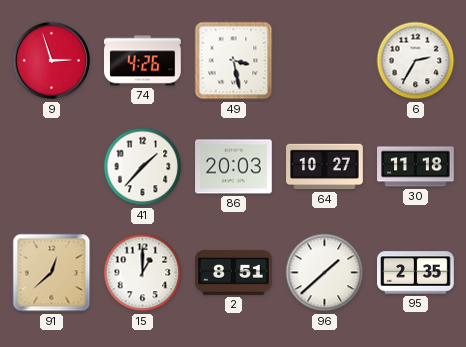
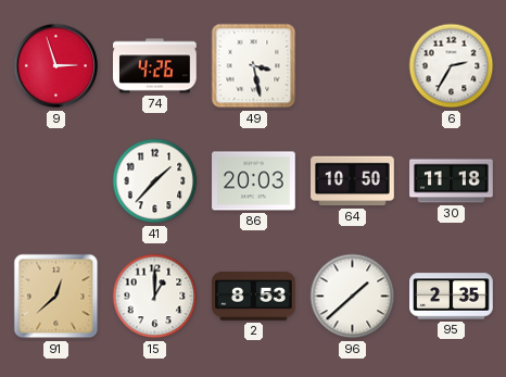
64: 10:27 -> 10:50 (353, 181)
2: 8:51 -> 8:53 (254, 297)
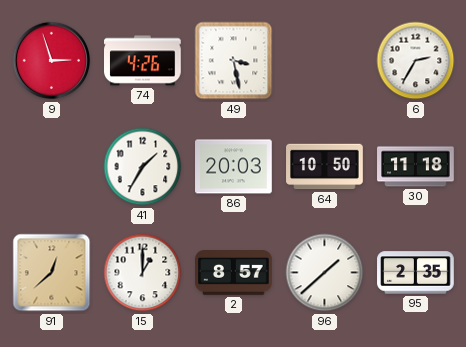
41: 1:37 -> 1:35 (143, 167)
2: 8:53 -> 8:57 (234, 273)
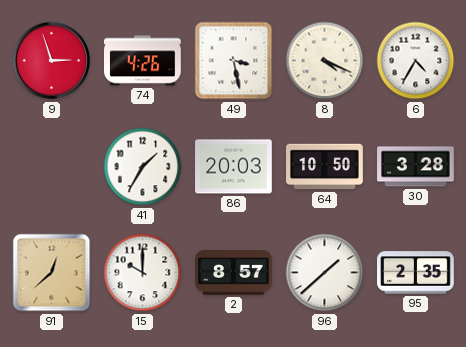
8: none -> 4:19 (325, 61)
6: 2:35 -> 4:35 (416, 61)
30: 11:18 -> 3:28 (416, 167)
15: 1:00 -> 10:00 (143, 273)
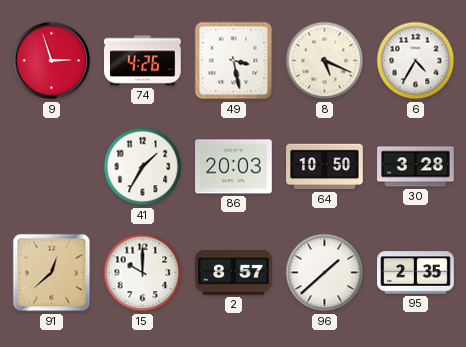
8: 4:19 -> 5:19 (325, 61)
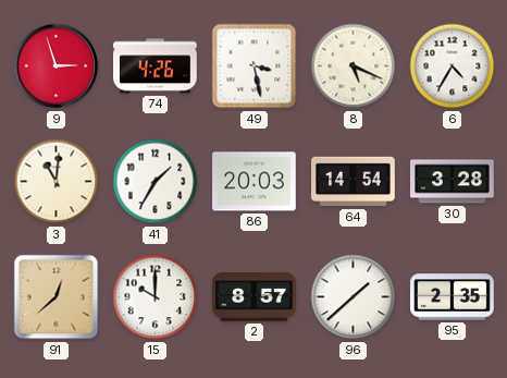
3: none -> 11:01 (57, 182)
64: 10:50 -> 14:54 (354, 182)
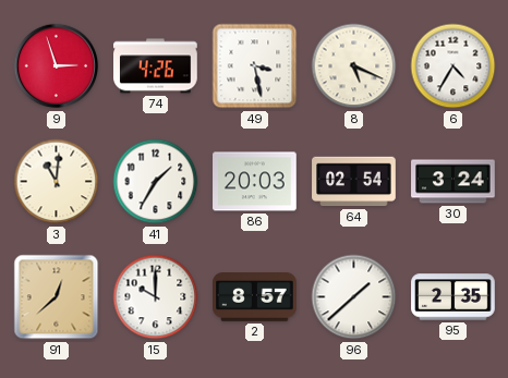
64: 14:54 -> 02:54 (354, 182)
30: 3:28 -> 3:24 (453, 182)
